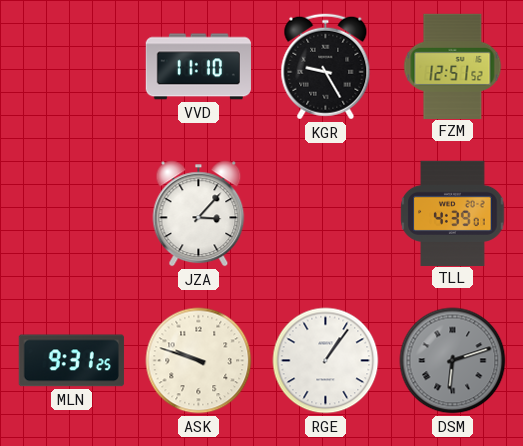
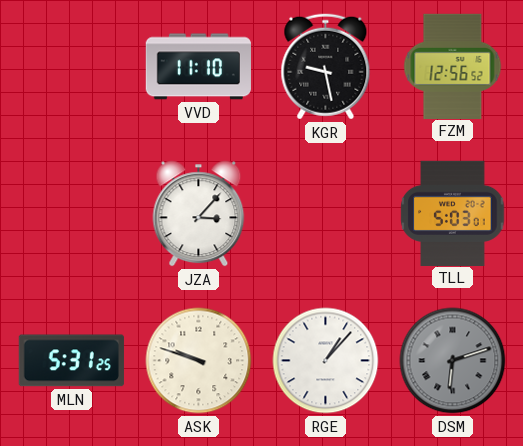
KGR: 9:25 -> 9:28 (326, 67)
FZM: 12:51 -> 12:56 (453, 66)
TLL: 4:39 -> 5:03 (453, 213)
MLN: 9:31 -> 5:31 (71, 361)
RGE: 1:06 -> 1:07 (326, 361)
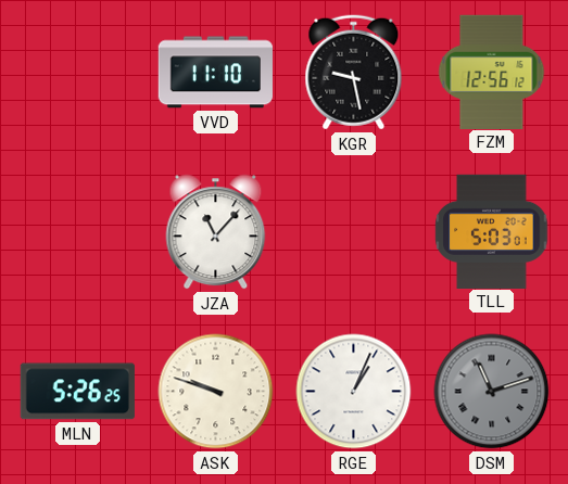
FZM: 12:56:52 -> 12:56:12 (492, 72)
JZA: 3:07 -> 11:07 (216, 232)
MLN: 5:31 -> 5:26 (77, 392)
RGE: 1:07 -> 1:04 (354, 392)
DSM: 6:12 -> 11:12 (492, 392)
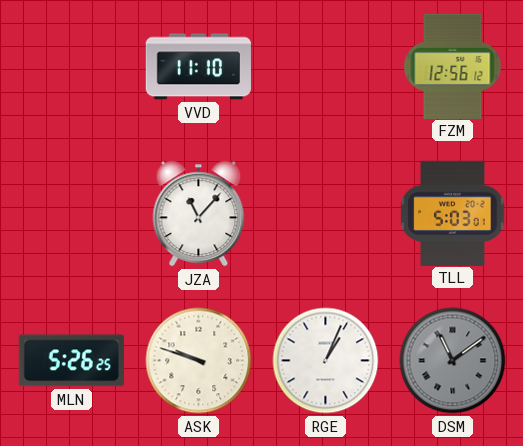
KGR: 9:28 -> none (354, 73)
DSM: 11:12 -> 11:09 (453, 361)
